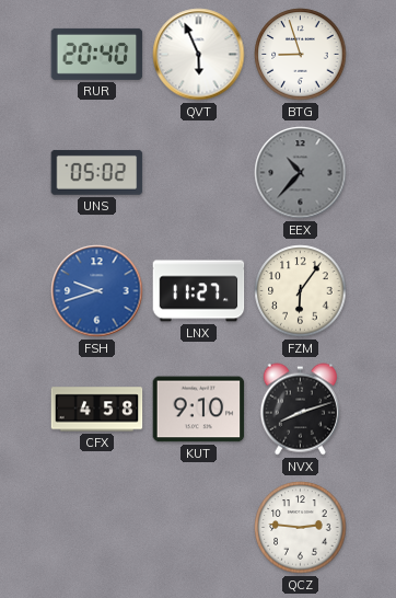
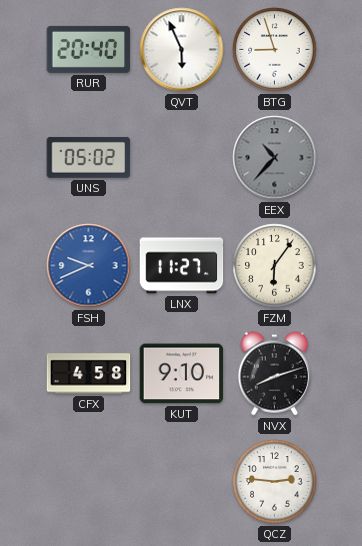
FSH: 9:42 -> 9:41 (89, 266)
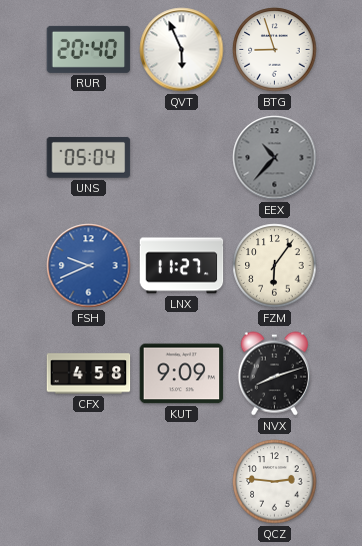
UNS: 05:02 -> 05:04 (89, 157)
KUT: 9:10 -> 9:09 (182, 374)
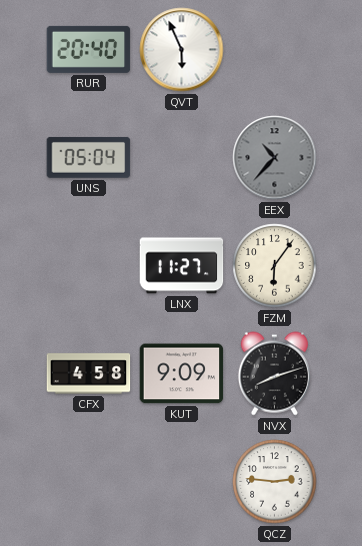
BTG: 8:57 -> none (275, 50)
FSH: 9:41 -> none (89, 266)
